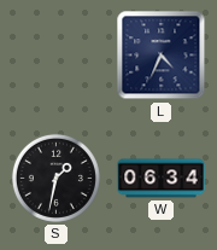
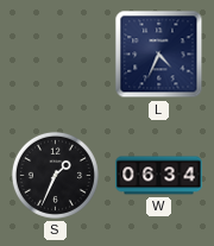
S: 1:32 -> 1:34 (55, 175)
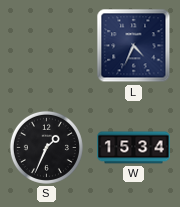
W: 06:34 -> 15:34 (134, 148)
